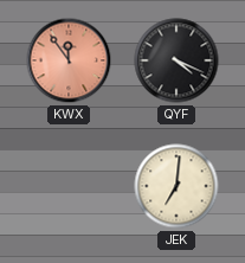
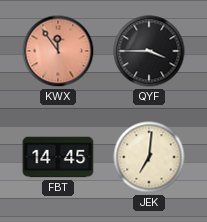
QYF: 4:19 -> 3:45 (149, 51)
FBT: none -> 14:45 (58, 157)
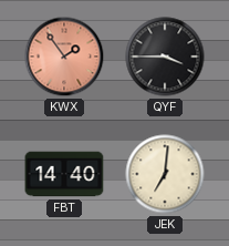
KWX: 11:54 -> 1:54 (64, 57)
FBT: 14:45 -> 14:40 (64, 174)
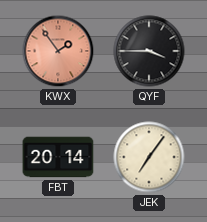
FBT: 14:40 -> 20:14 (58, 157)
JEK: 7:01 -> 7:06 (149, 157)
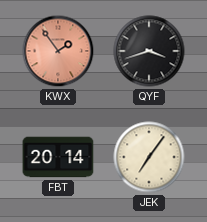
QYF: 3:45 -> 3:42 (149, 51)
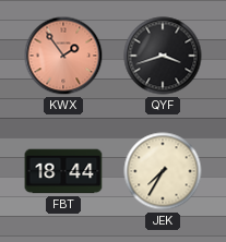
FBT: 20:14 -> 18:44 (63, 171)
JEK: 7:06 -> 7:35 (163, 171)
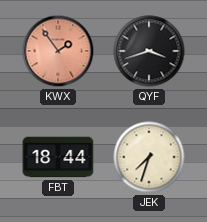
JEK: 7:35 -> 7:33 (149, 157)
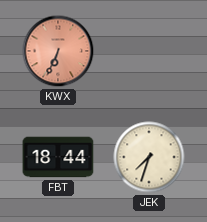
KWX: 1:54 -> 6:34 (58, 51)
QYF: 3:42 -> none (149, 51)
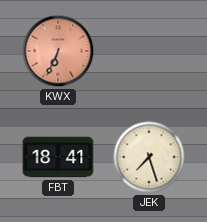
FBT: 18:44 -> 18:41 (58, 157)
JEK: 7:33 -> 7:27 (149, 157)
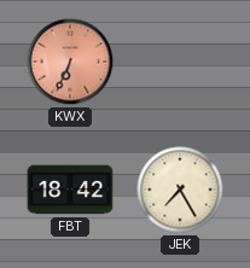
FBT: 18:41 -> 18:42 (70, 190)
JEK: 7:27 -> 7:25 (180, 190)
